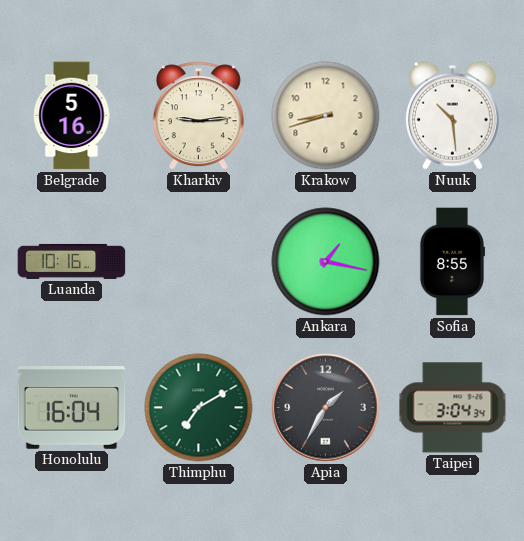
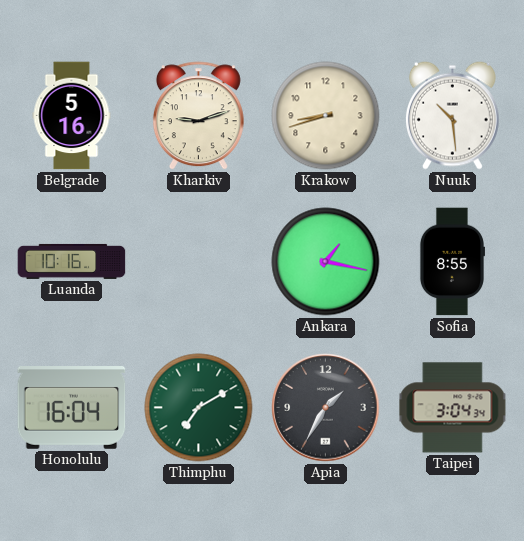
Kharkiv: 9:14 -> 9:12 (198, 116)
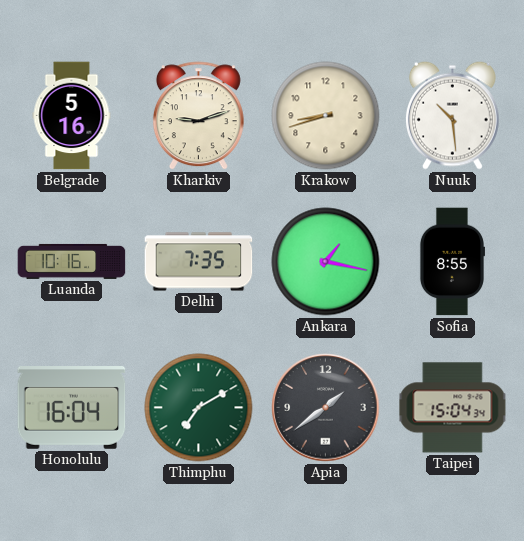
Delhi: none -> 7:35 (199, 262)
Apia: 1:35 -> 1:39 (326, 408)
Taipei: 3:04 -> 15:04 (453, 408)
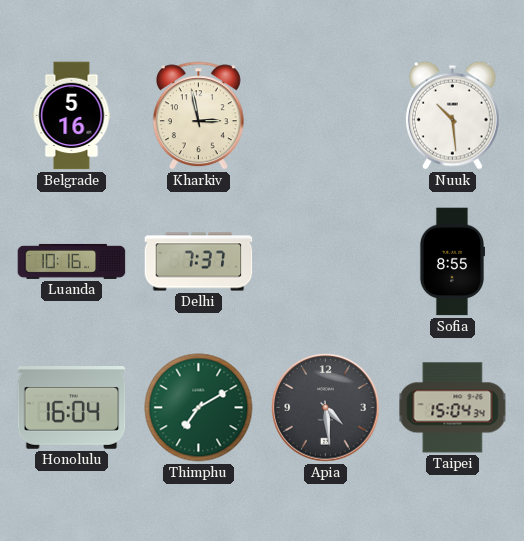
Kharkiv: 9:12 -> 2:58 (198, 116)
Krakow: 8:42 -> none (326, 116)
Delhi: 7:35 -> 7:37 (199, 262)
Ankara: 1:17 -> none (326, 262)
Apia: 1:39 -> 4:29 (326, 408)
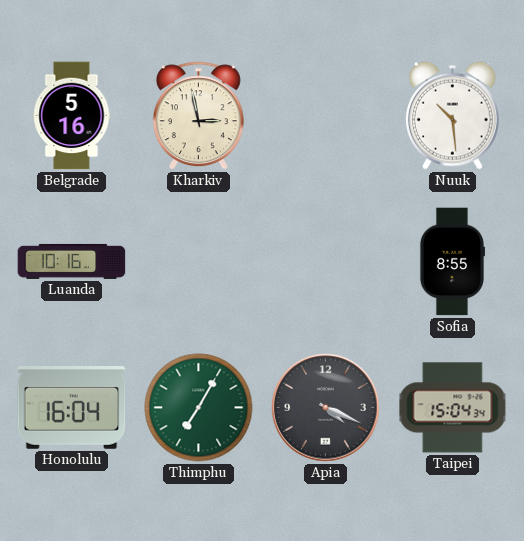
Delhi: 7:37 -> none (199, 262)
Thimphu: 7:10 -> 7:05 (199, 408)
Apia: 4:29 -> 4:19 (326, 408)
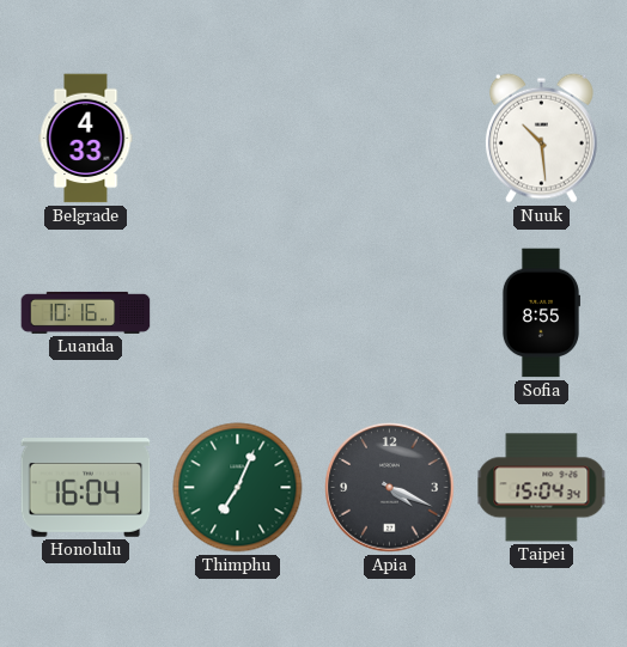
Belgrade: 5:16 -> 4:33 (86, 139)
Kharkiv: 2:58 -> none (198, 116)
Thimphu: 7:05 -> 7:04 (238, 488)
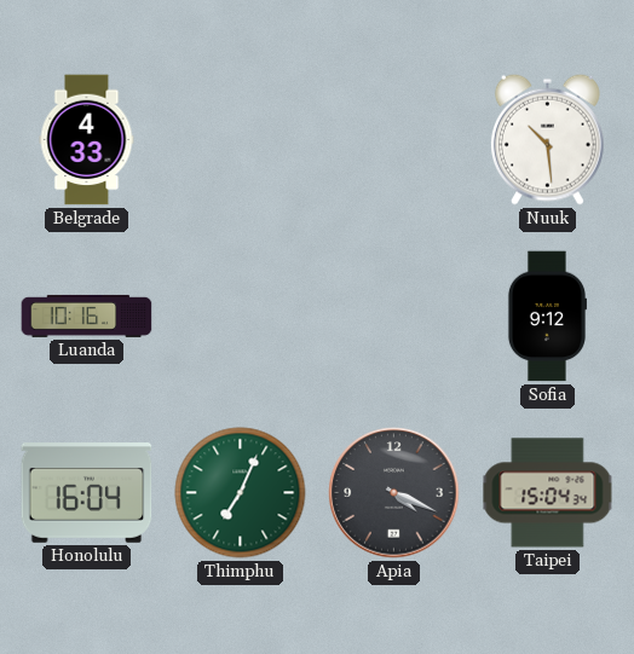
Sofia: 8:55 -> 9:12 (546, 317)
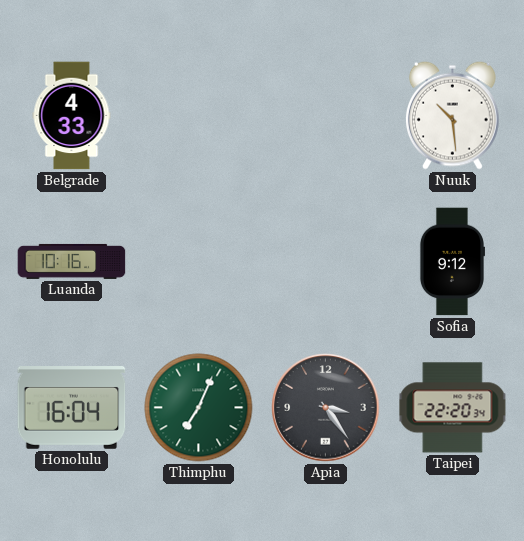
Apia: 4:19 -> 3:24 (326, 408)
Taipei: 15:04 -> 22:20 (453, 408)
